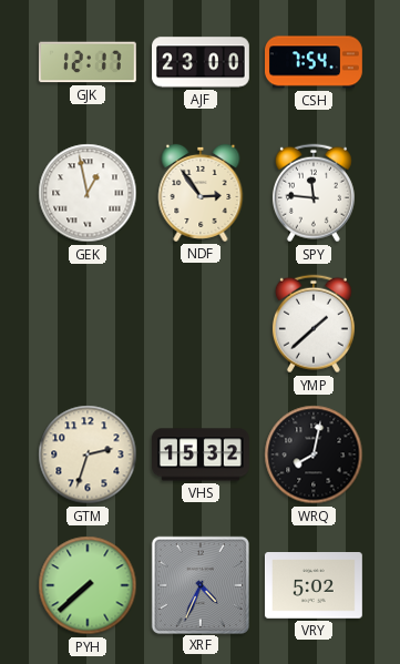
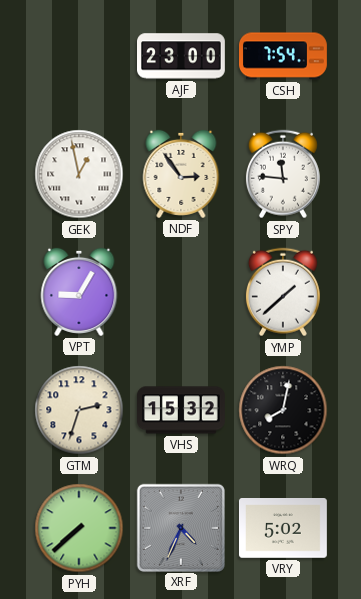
GJK: 12:17 -> none (88, 62)
VPT: none -> 9:05 (79, 292)
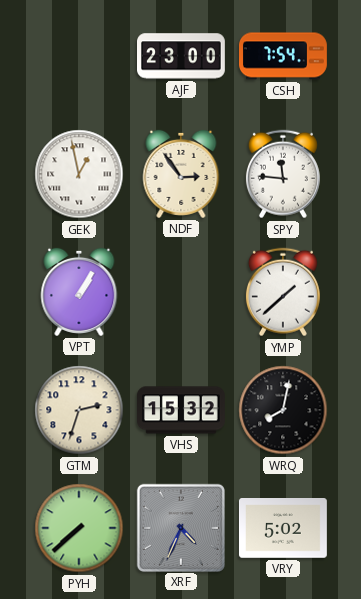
VPT: 9:05 -> 1:05 (79, 292)
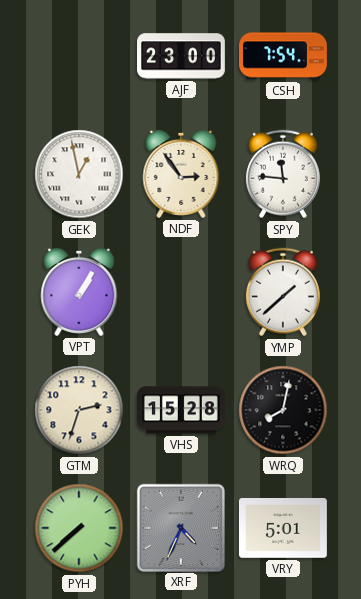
VHS: 15:32 -> 15:28 (182, 410)
VRY: 5:02 -> 5:01 (283, 529)
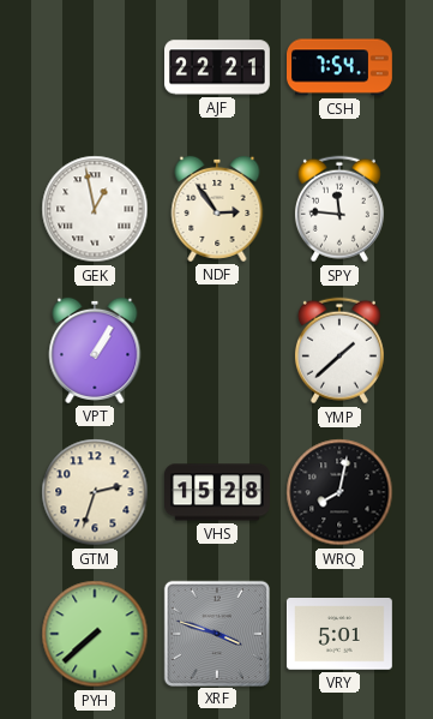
AJF: 23:00 -> 22:21 (218, 67)
XRF: 4:34 -> 3:48 (216, 633)
